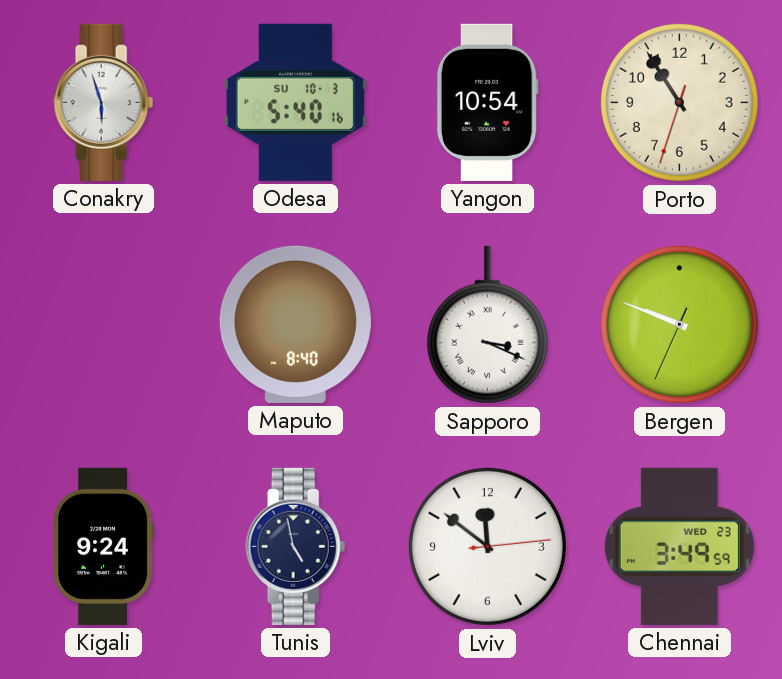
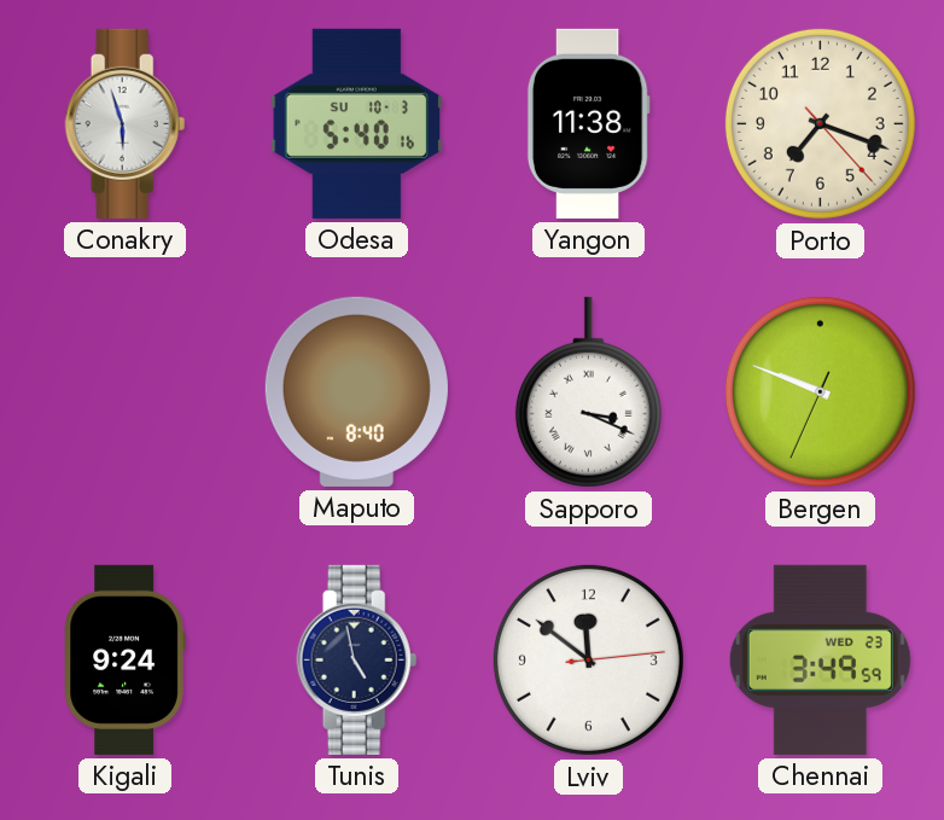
Yangon: 10:54 -> 11:38 (588, 123)
Porto: 10:54 -> 7:18 (820, 123)
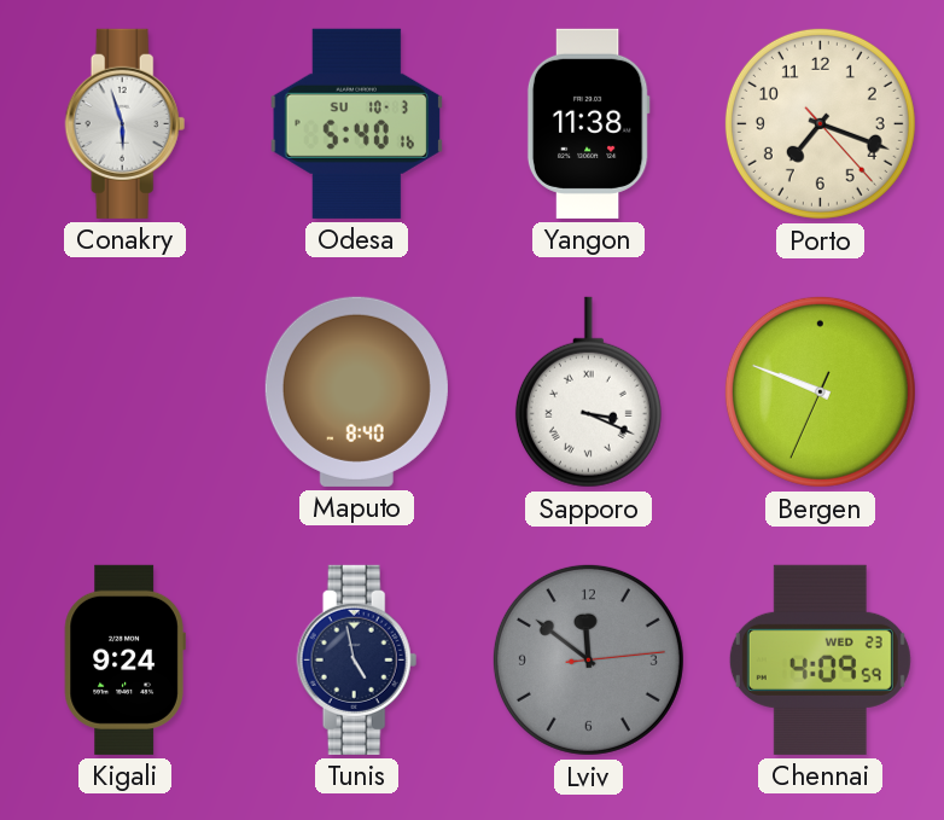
Lviv dial: white -> grey (588, 659)
Chennai: 3:49 -> 4:09 (820, 659)
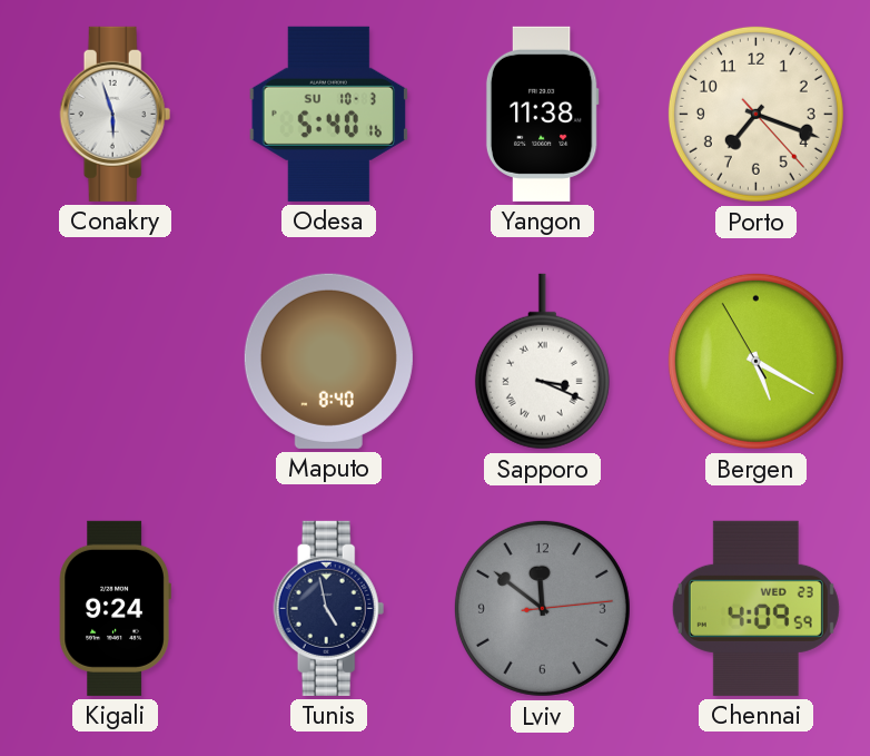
Bergen: 9:48 -> 5:19 (755, 361)
